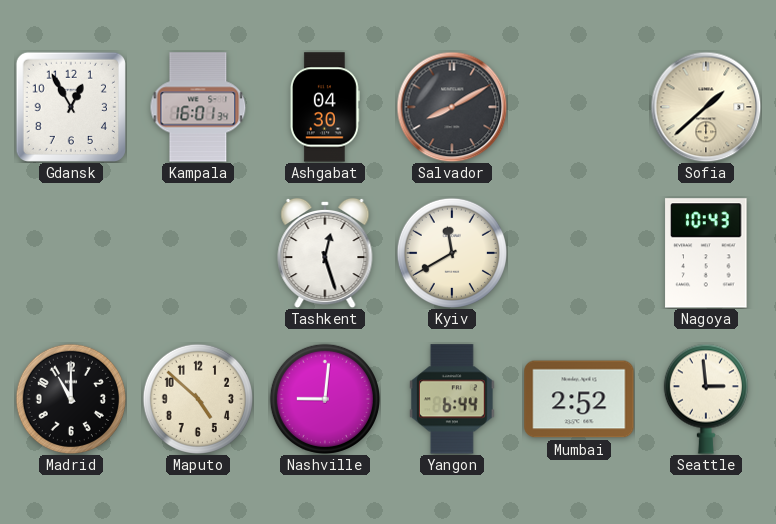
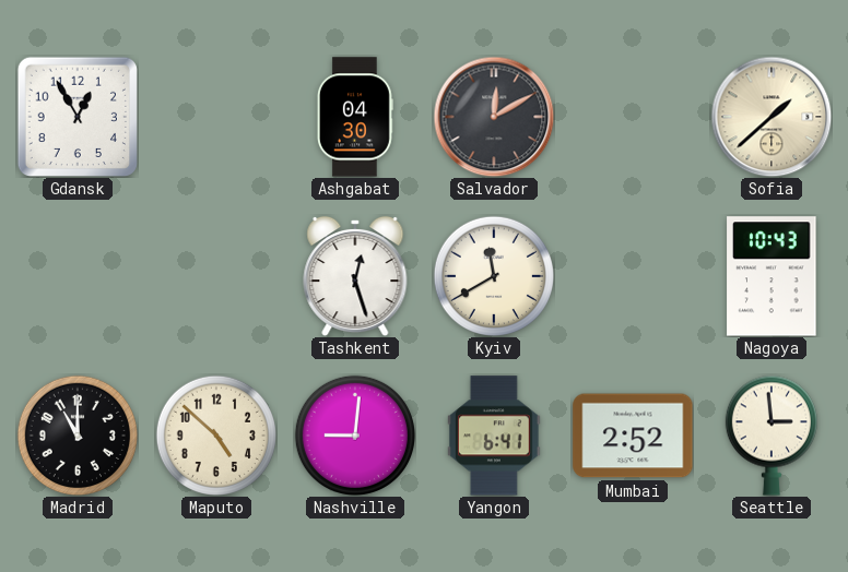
Kampala: 16:01 -> none (198, 107)
Salvador: 8:10 -> 12:10 (494, 117)
Yangon: 6:44 -> 6:41 (494, 436)
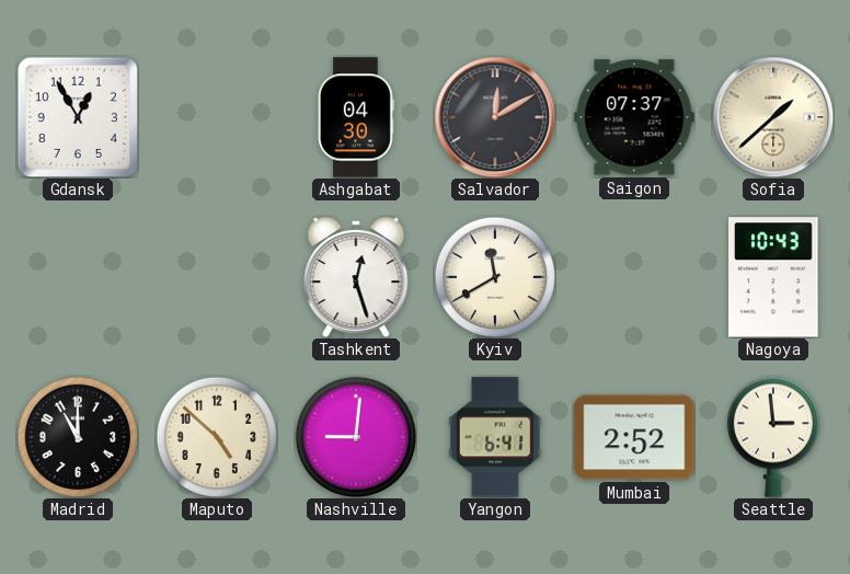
Saigon: none -> 07:37 (634, 117)
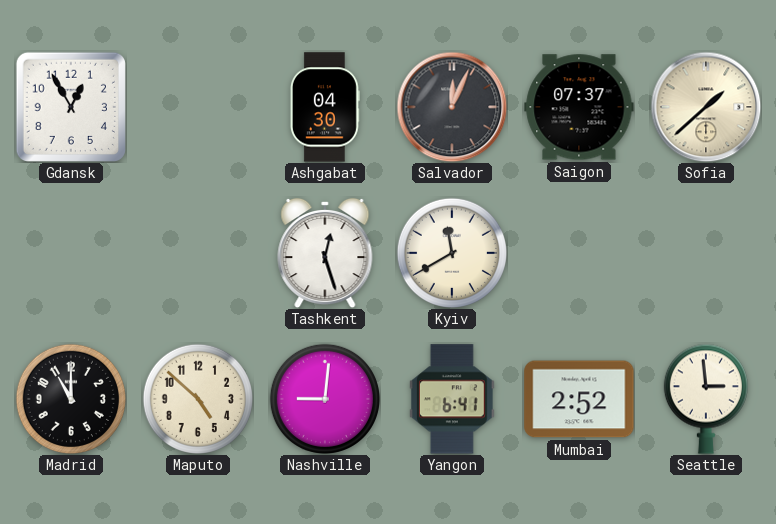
Salvador: 12:10 -> 12:04 (452, 107)
Nagoya: 10:43 -> none (773, 277)
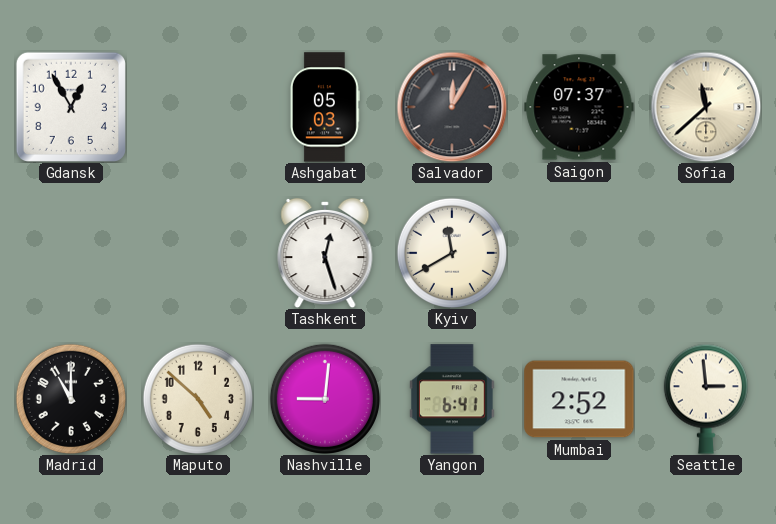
Ashgabat: 04:30 -> 05:03 (325, 107)
Salvador: 12:04 -> 12:05 (452, 107)
Sofia: 1:38 -> 11:38 (706, 107)
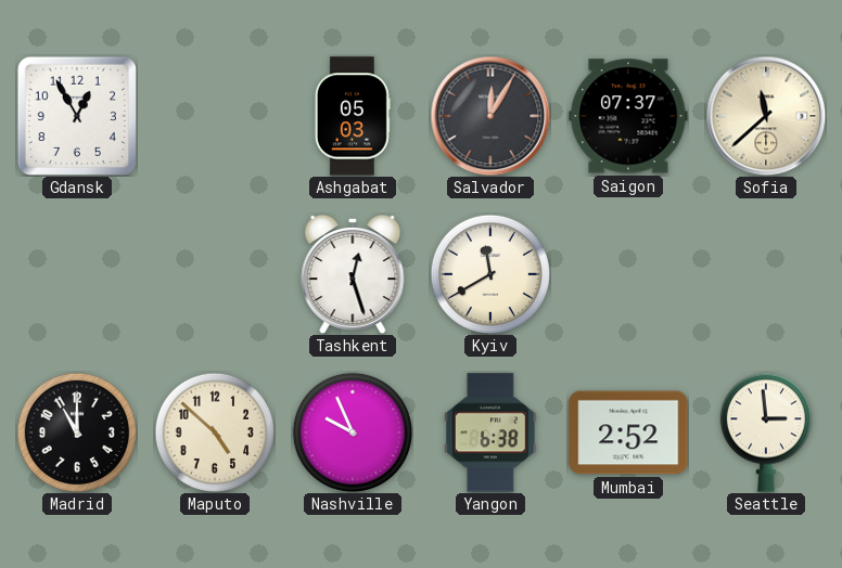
Nashville: 9:01 -> 9:56 (353, 433)
Yangon: 6:41 -> 6:38 (490, 433)
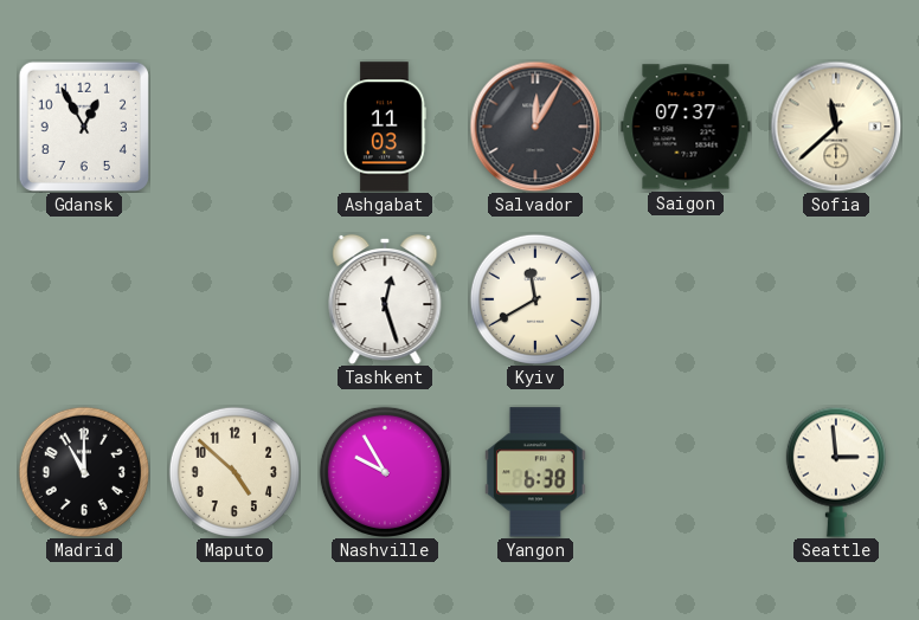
Ashgabat: 05:03 -> 11:03 (385, 127)
Nashville: 9:56 -> 9:55 (385, 472)
Mumbai: 2:52 -> none (628, 433)
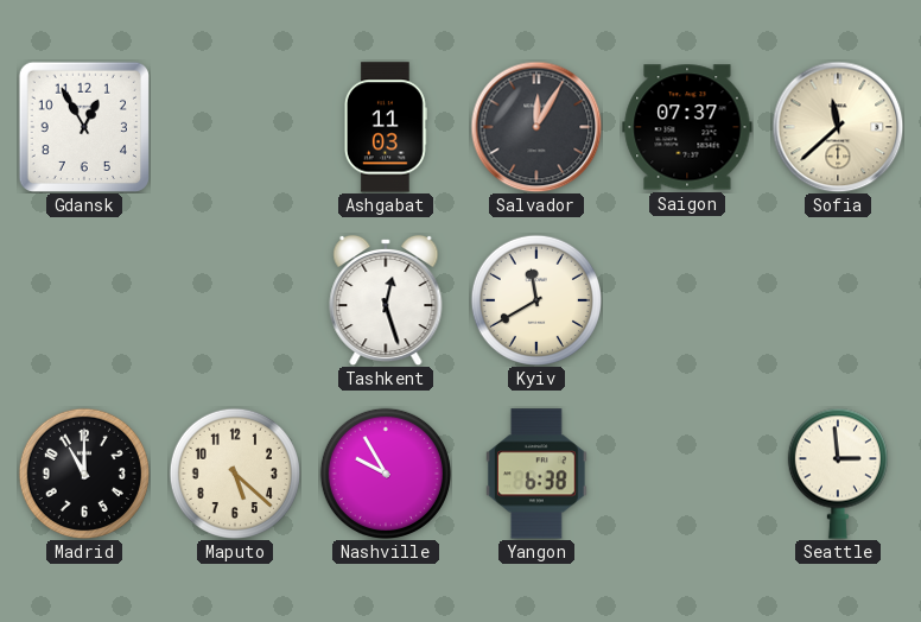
Maputo: 4:52 -> 5:22 (235, 474)
